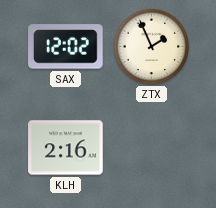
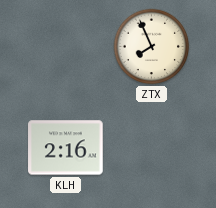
SAX: 12:02 -> none (66, 47)
ZTX: 1:56 -> 7:56 (152, 47)
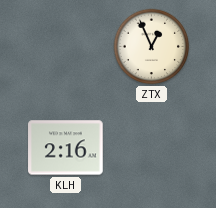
ZTX: 7:56 -> 12:56 (152, 47)
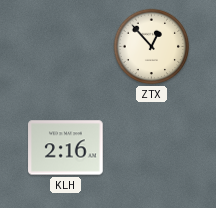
ZTX: 12:56 -> 12:53 (152, 47)
